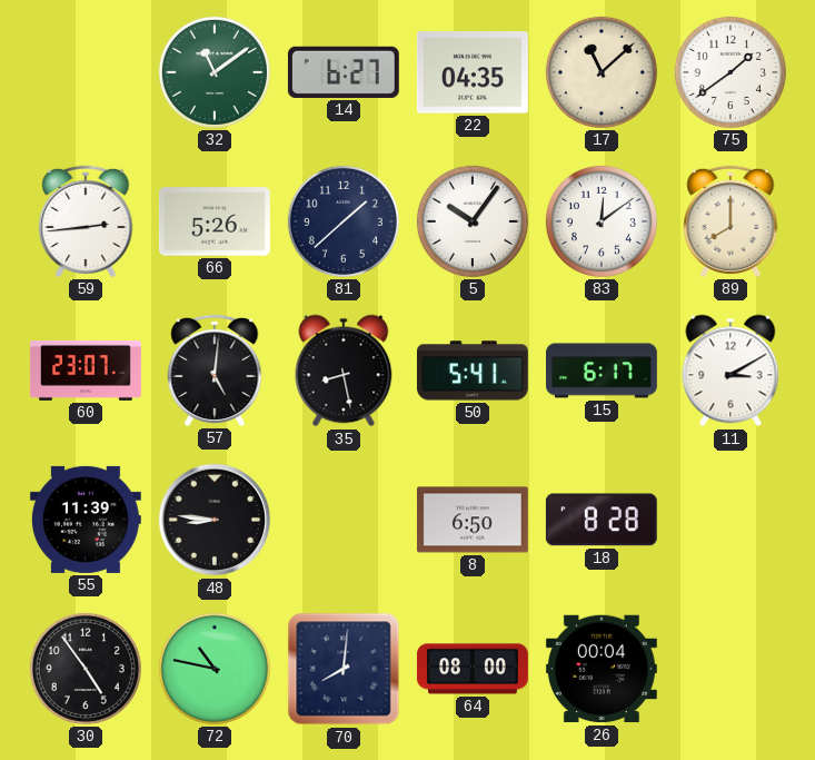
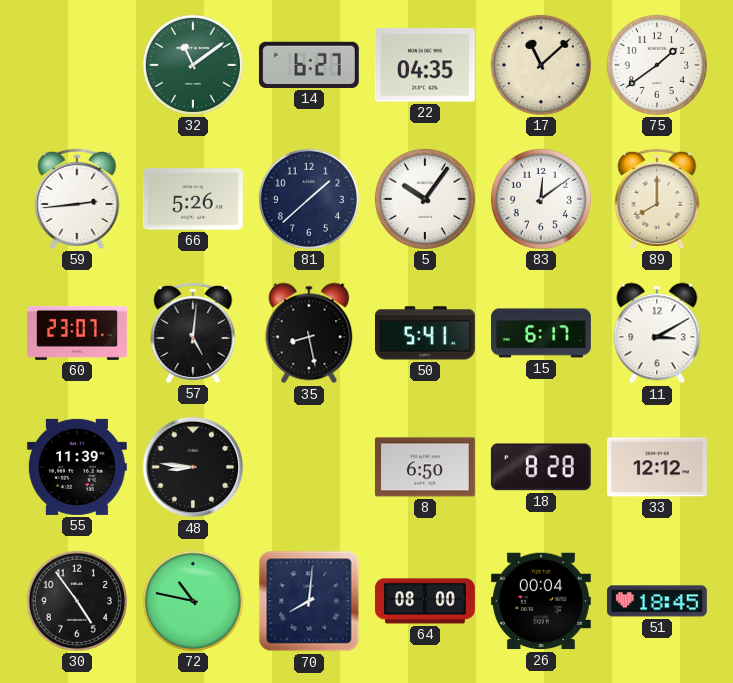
33: none -> 12:12 (657, 467)
51: none -> 18:45 (657, 601)
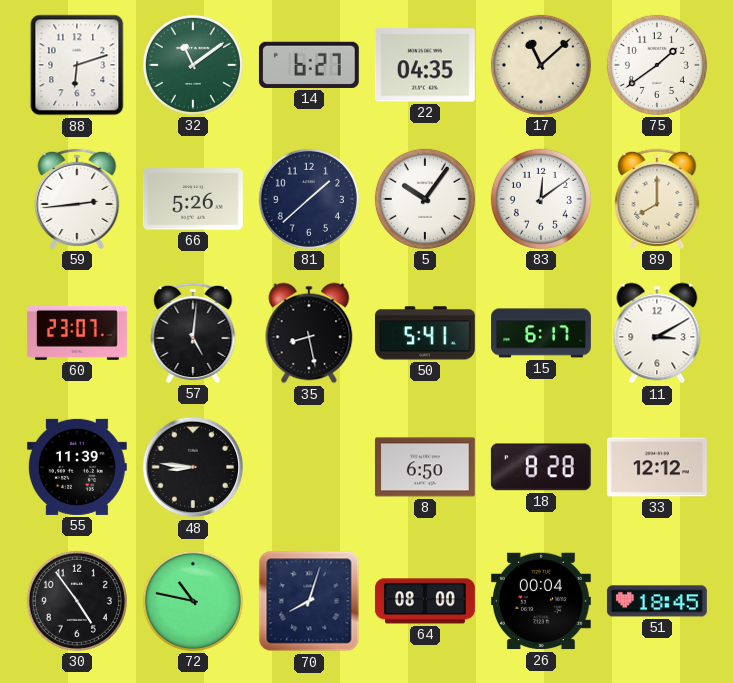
88: none -> 6:12 (77, 65)
70: 8:01 -> 8:03 (309, 601)
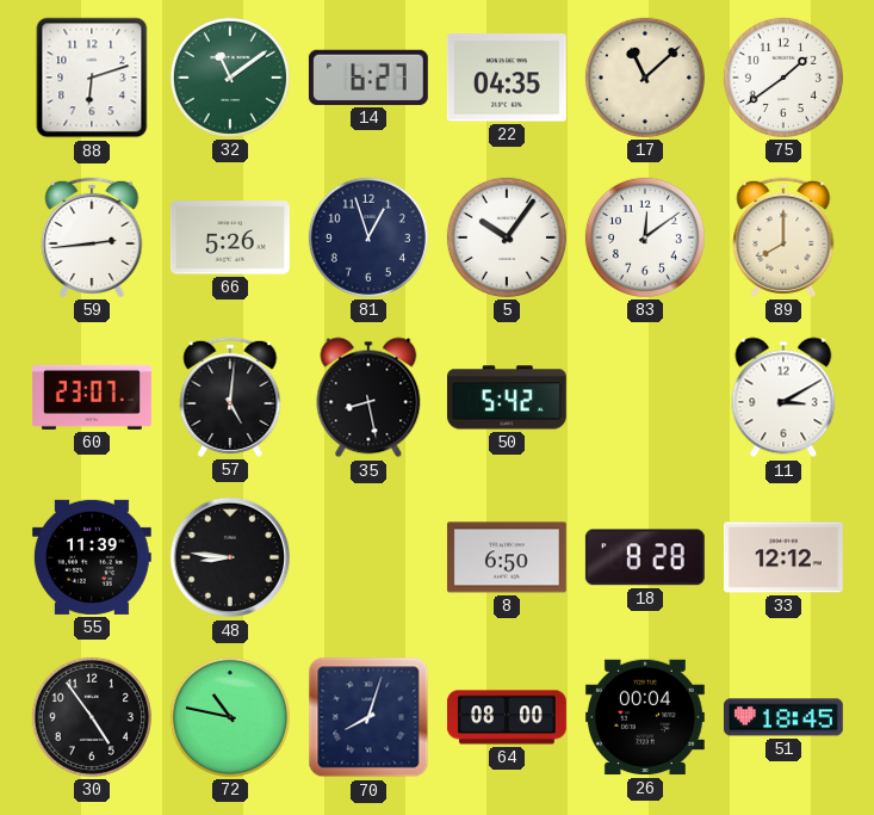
81: 1:38 -> 12:57 (368, 237)
50: 5:41 -> 5:42 (507, 397)
15: 6:17 -> none (542, 333)
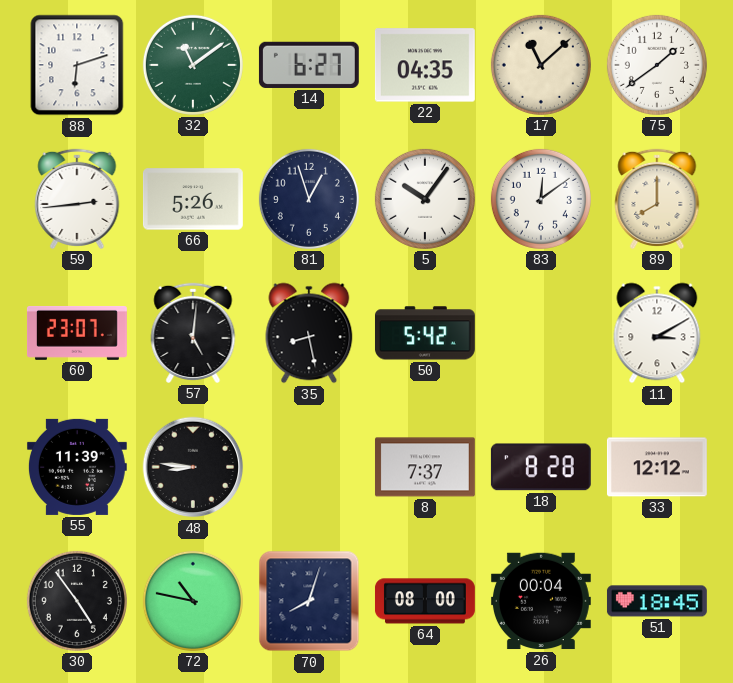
8: 6:50 -> 7:37 (425, 467)
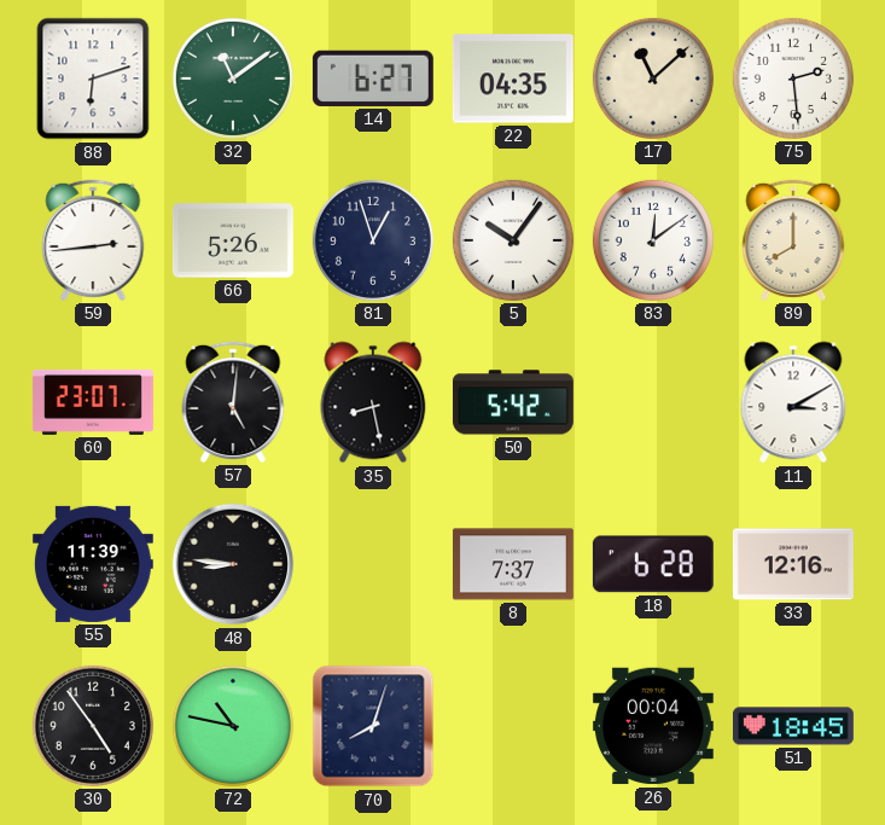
75: 1:39 -> 2:29 (793, 79)
18: 8:28 -> 6:28 (653, 564)
33: 12:12 -> 12:16 (793, 564)
64: 08:00 -> none (425, 601)
